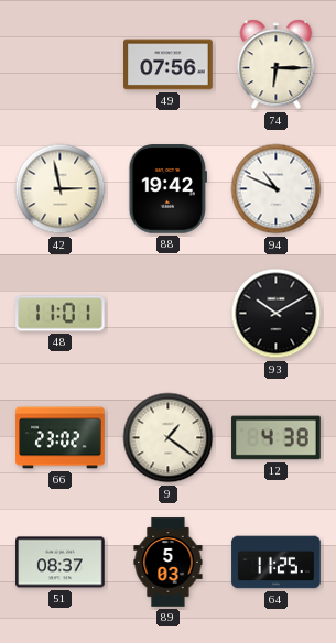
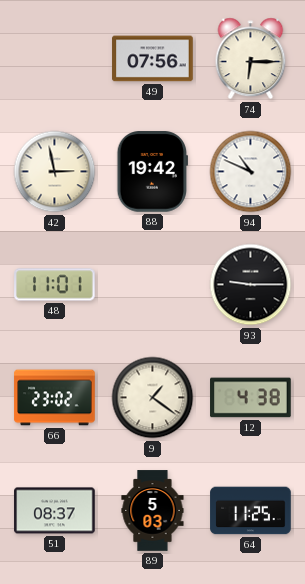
93: 10:10 -> 9:15 (251, 285)
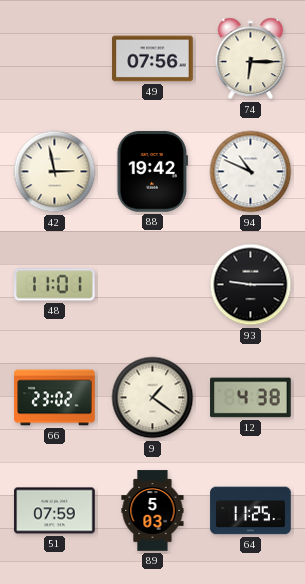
51: 08:37 -> 07:59 (55, 511)
